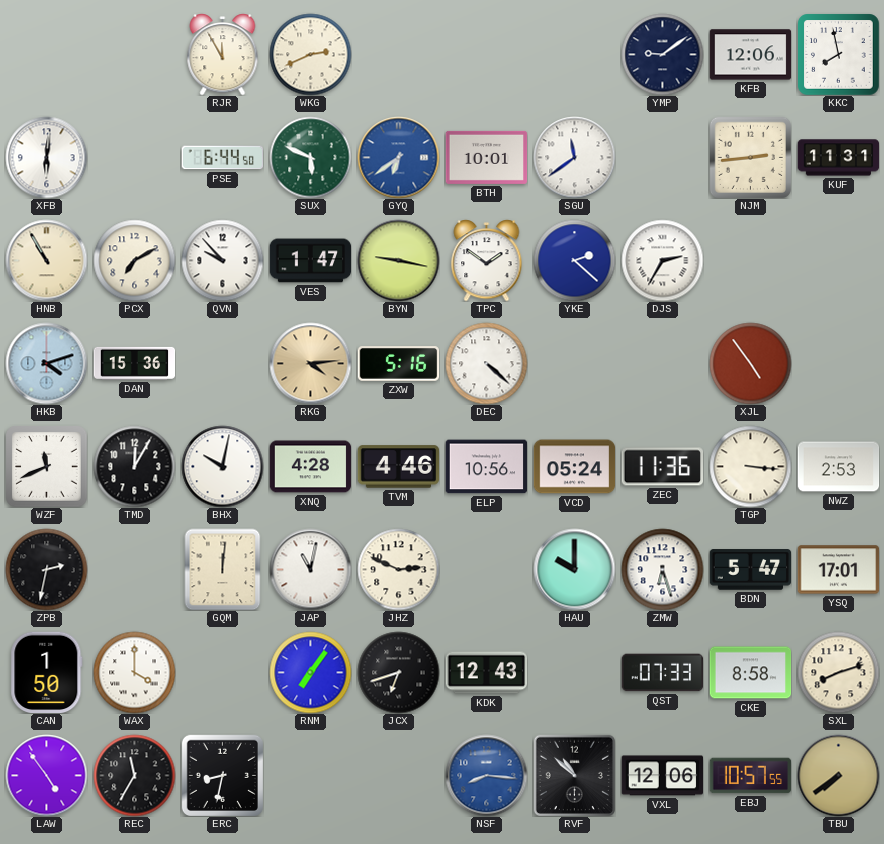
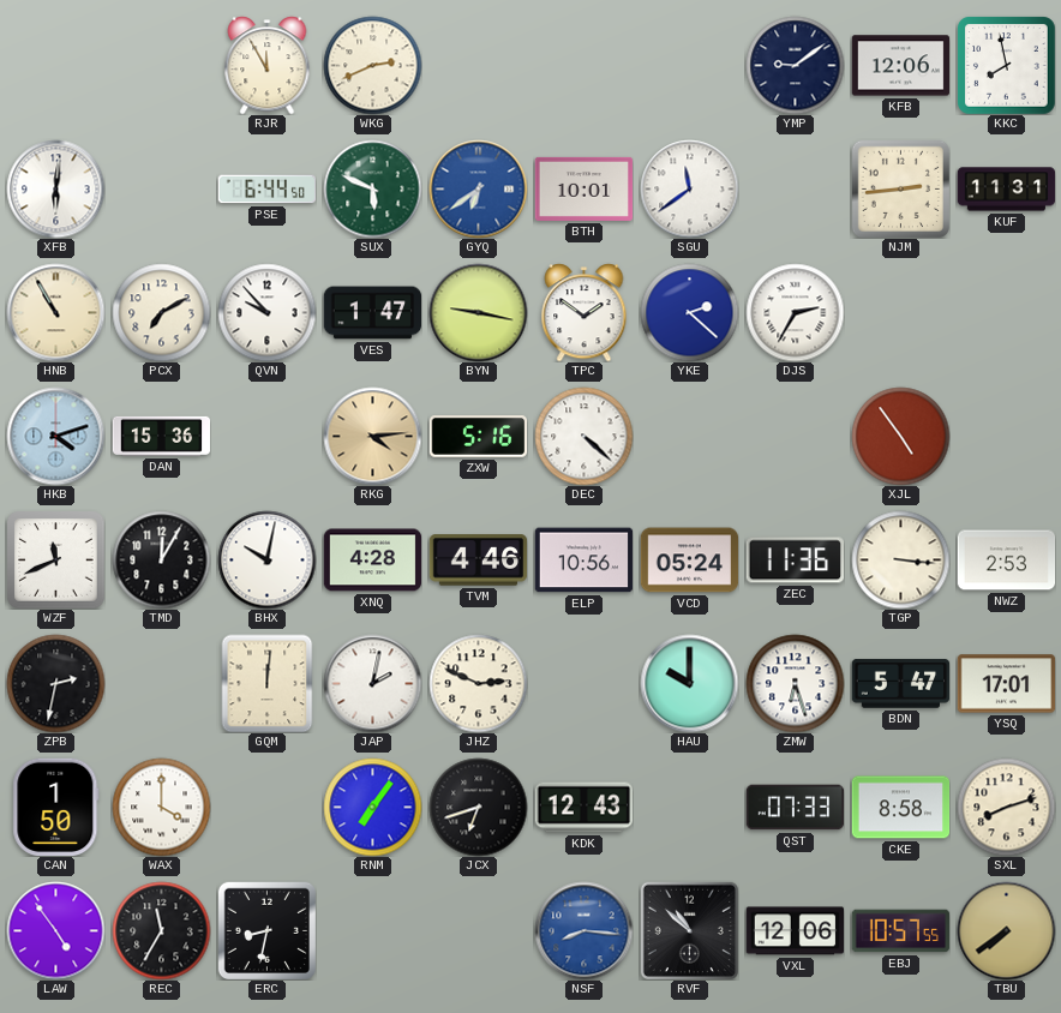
JAP: 11:02 -> 2:02 (372, 683)
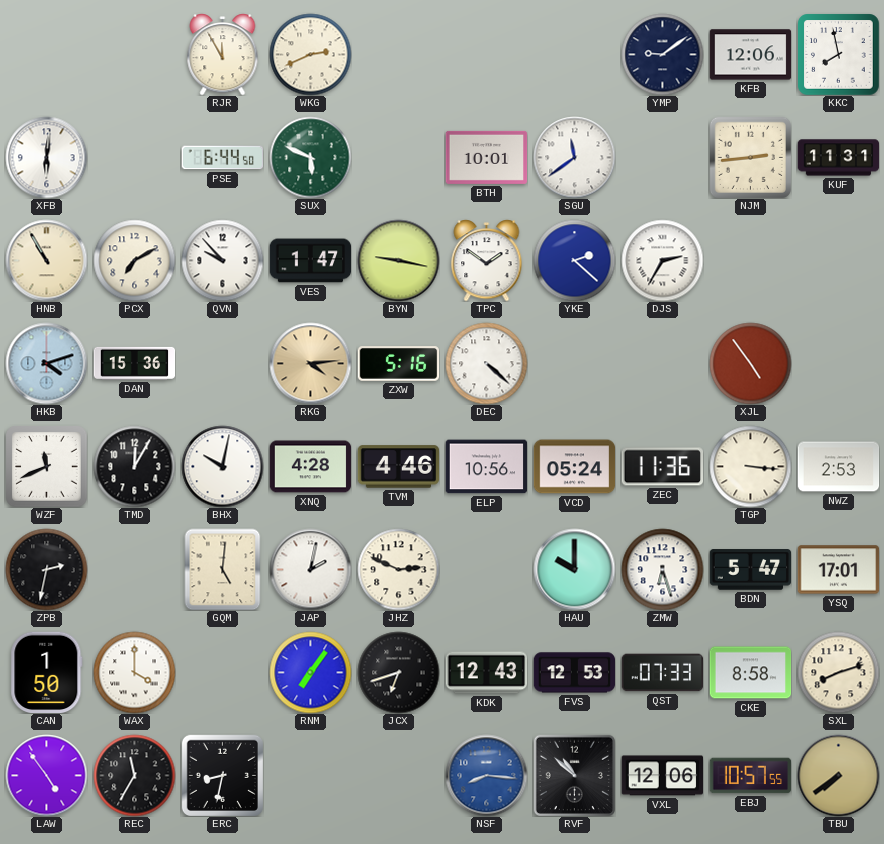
GYQ: 6:39 -> none (478, 188)
GQM: 12:01 -> 5:01 (223, 569)
FVS: none -> 12:53 (574, 673)
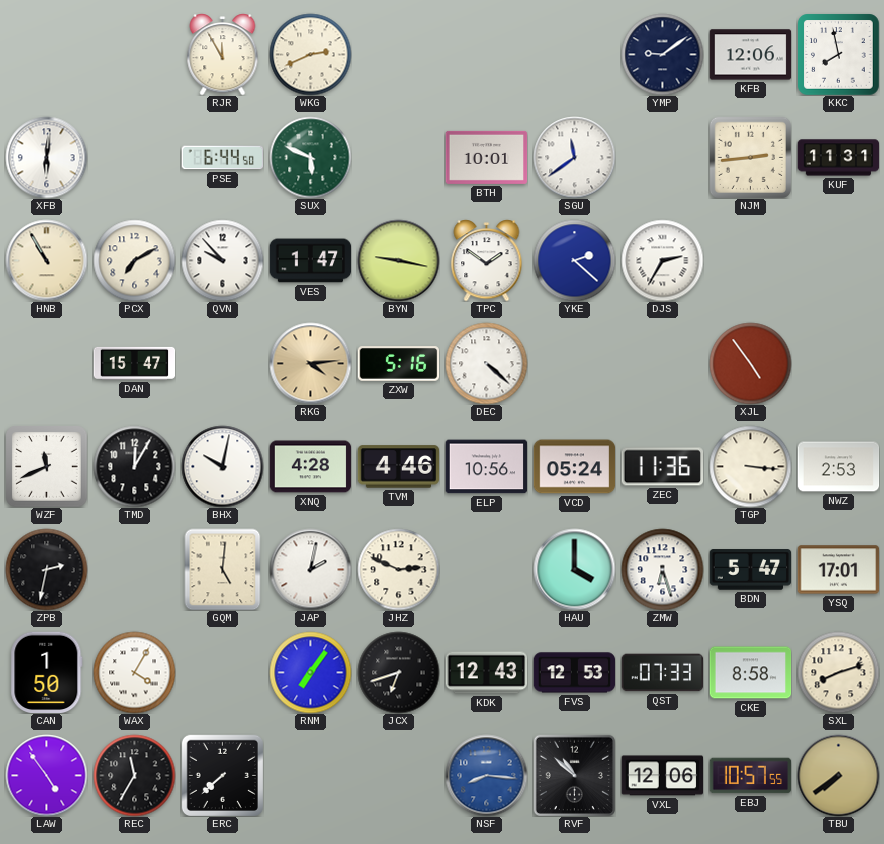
HKB: 4:12 -> none (46, 363)
DAN: 15:36 -> 15:47 (134, 363)
HAU: 10:00 -> 4:00 (574, 569)
WAX: 4:00 -> 4:05 (134, 672)
ERC: 8:32 -> 7:38 (222, 775)
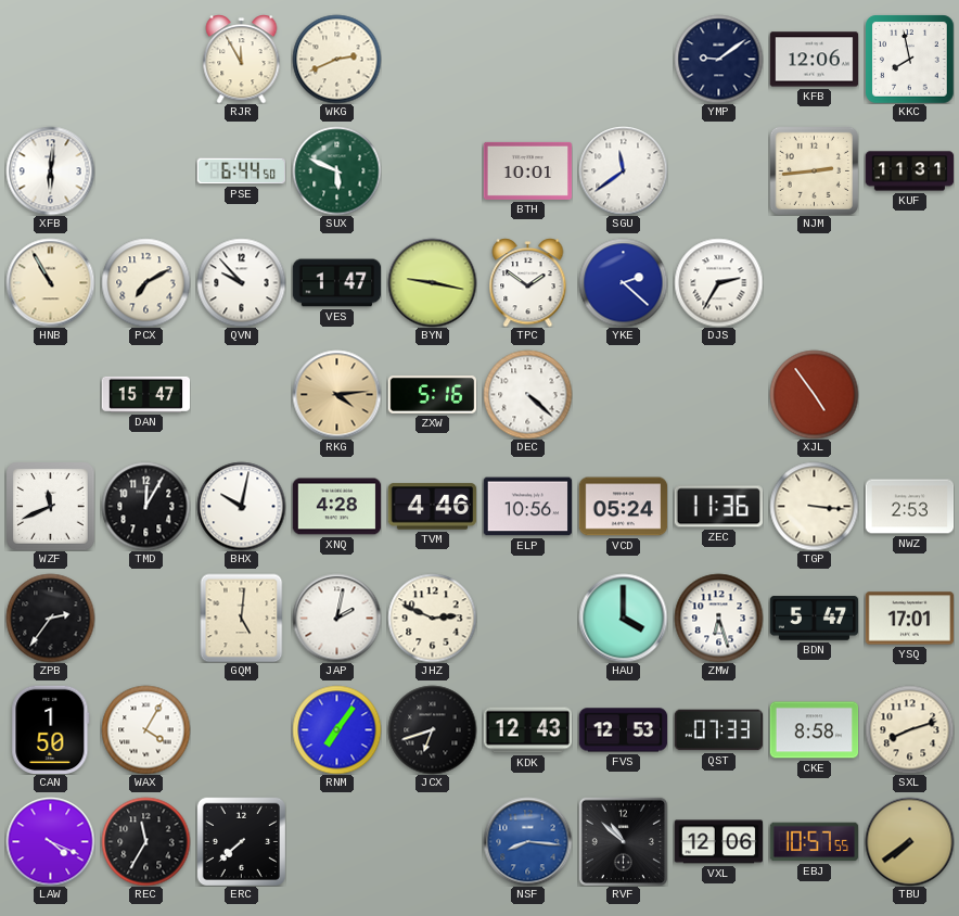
ZPB: 2:32 -> 2:36 (50, 618)
LAW: 4:54 -> 4:19 (50, 841)
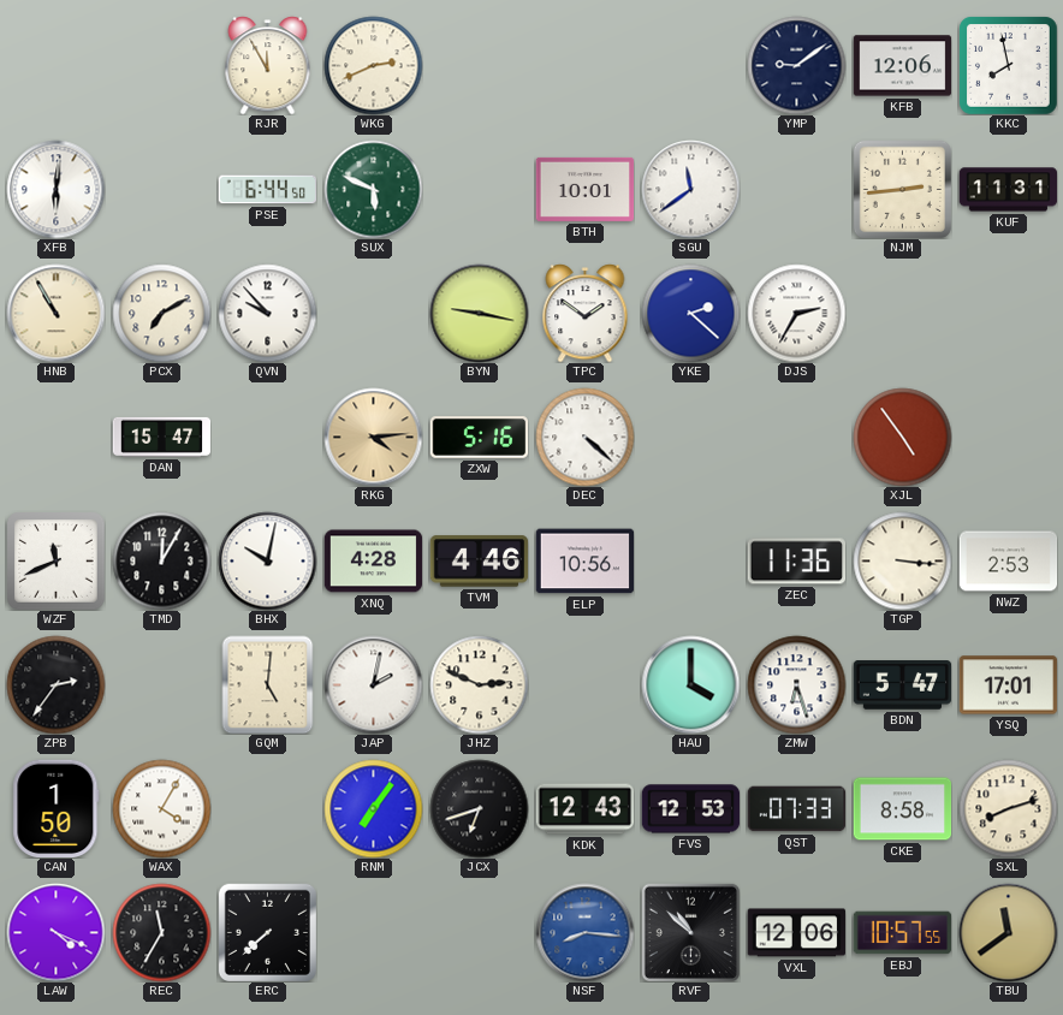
VES: 1:47 -> none (336, 283)
VCD: 05:24 -> none (623, 507)
TBU: 7:39 -> 11:39 (1008, 932)
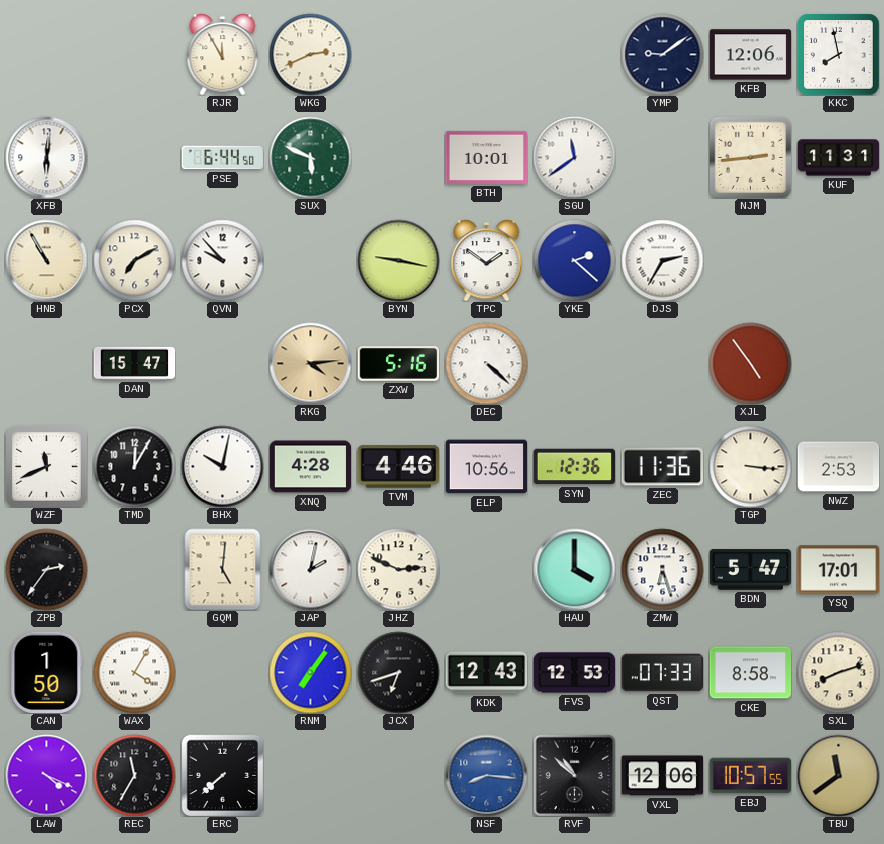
SYN: none -> 12:36 (574, 467)
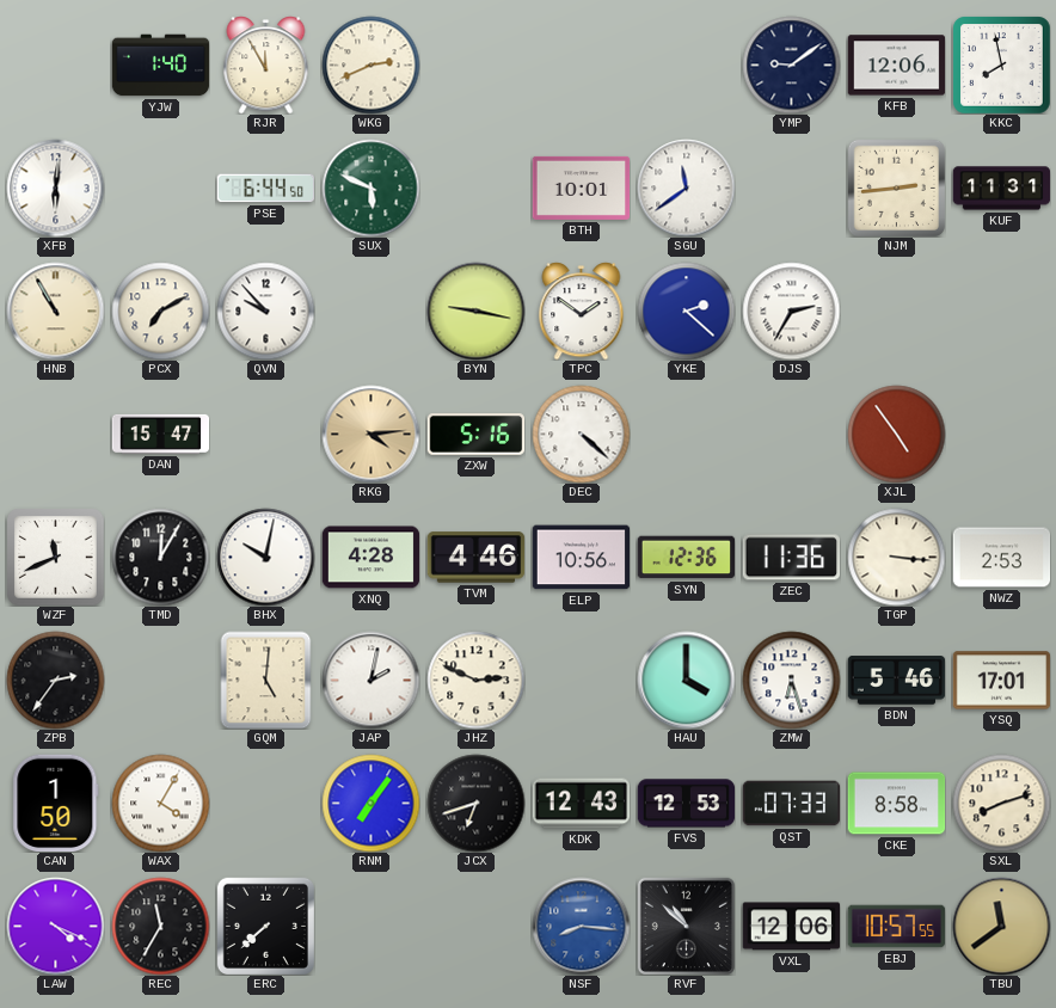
YJW: none -> 1:40 (160, 66)
BDN: 5:47 -> 5:46 (896, 681)
